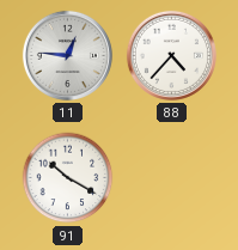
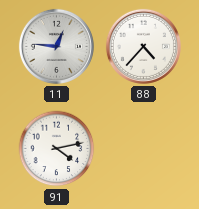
91: 10:20 -> 4:13 (57, 149)
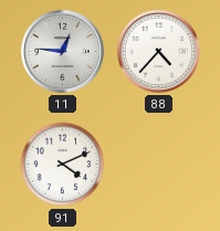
91: 4:13 -> 4:11 (63, 165)
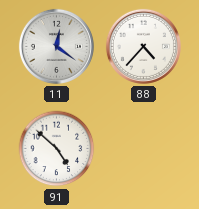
11: 12:46 -> 12:21 (56, 46)
91: 4:11 -> 4:52 (57, 149)
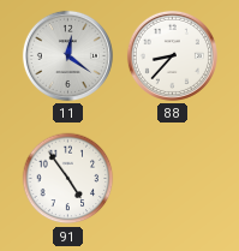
88: 4:37 -> 8:37 (172, 55)
91: 4:52 -> 4:54 (68, 179)
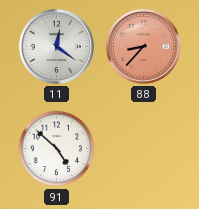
88 dial: white -> salmon (143, 46)
91: 4:54 -> 4:52 (57, 149)
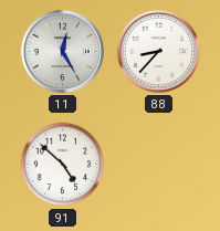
11: 12:21 -> 12:25 (62, 51)
88 dial: salmon -> white (158, 51)
